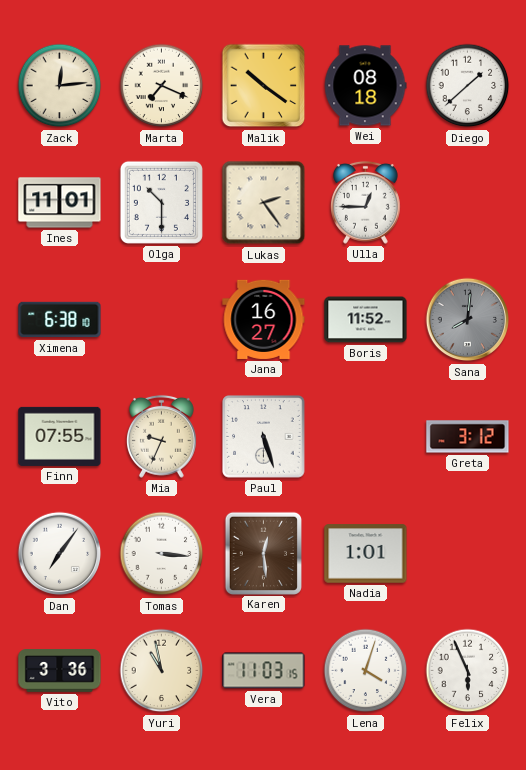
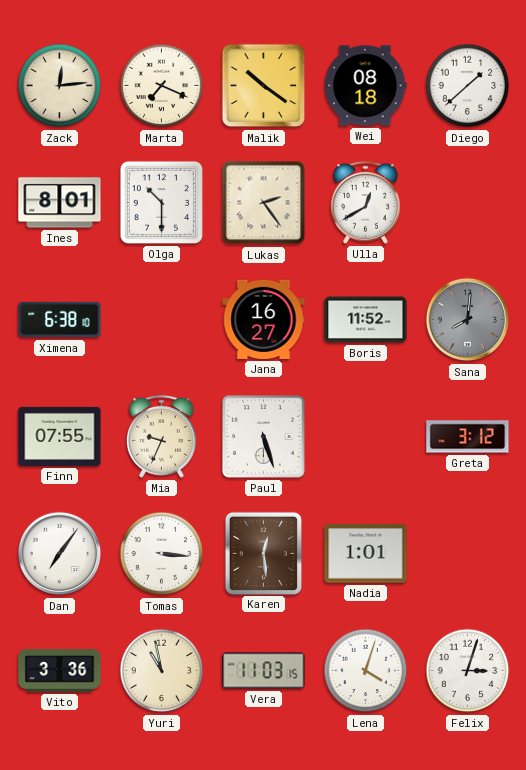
Ines: 11:01 -> 8:01 (60, 203)
Ulla: 12:45 -> 12:40 (365, 202)
Felix: 5:56 -> 3:03 (468, 671)
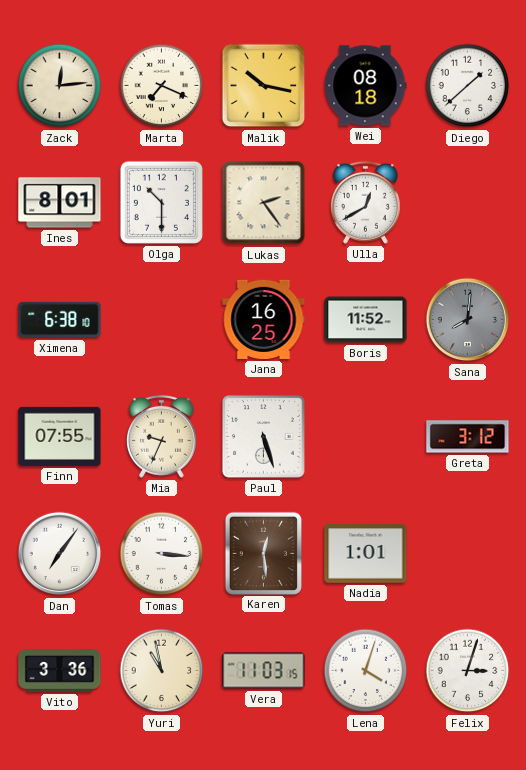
Malik: 10:21 -> 10:17 (264, 86)
Jana: 16:27 -> 16:25 (264, 319)
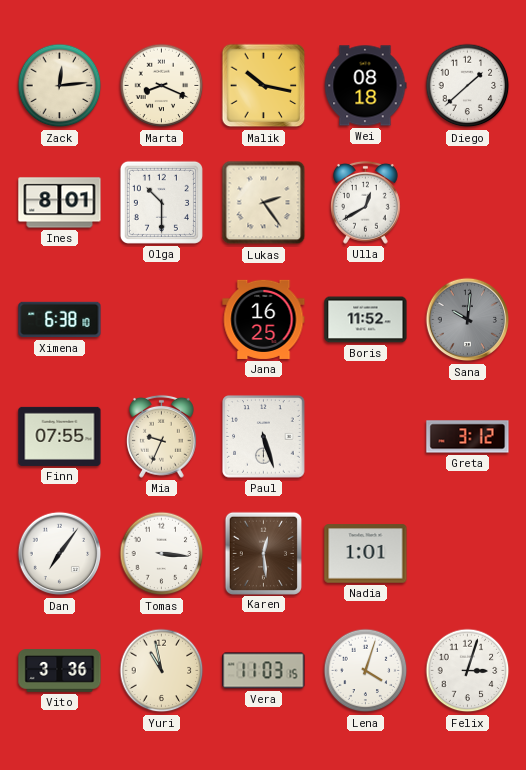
Marta: 7:19 -> 8:19 (162, 86)
Sana: 8:01 -> 10:01 (468, 320)
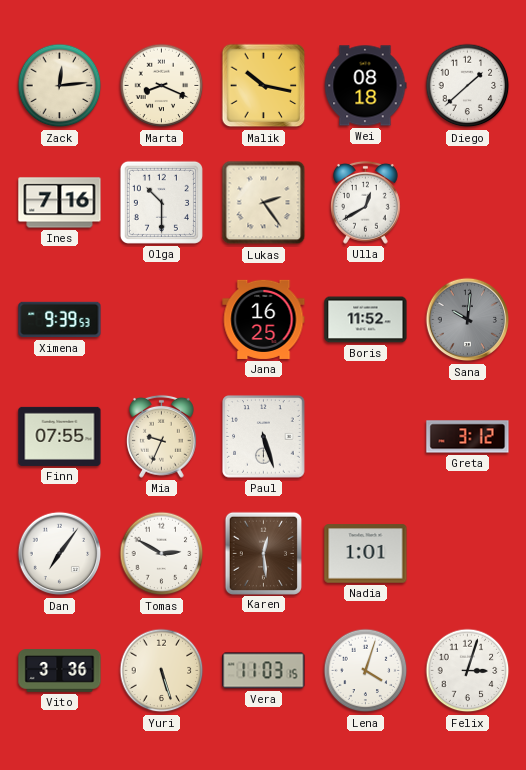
Ines: 8:01 -> 7:16 (60, 203)
Ximena: 6:38 -> 9:39 (60, 320)
Tomas: 3:16 -> 2:50 (162, 554)
Yuri: 10:58 -> 5:27 (162, 671)
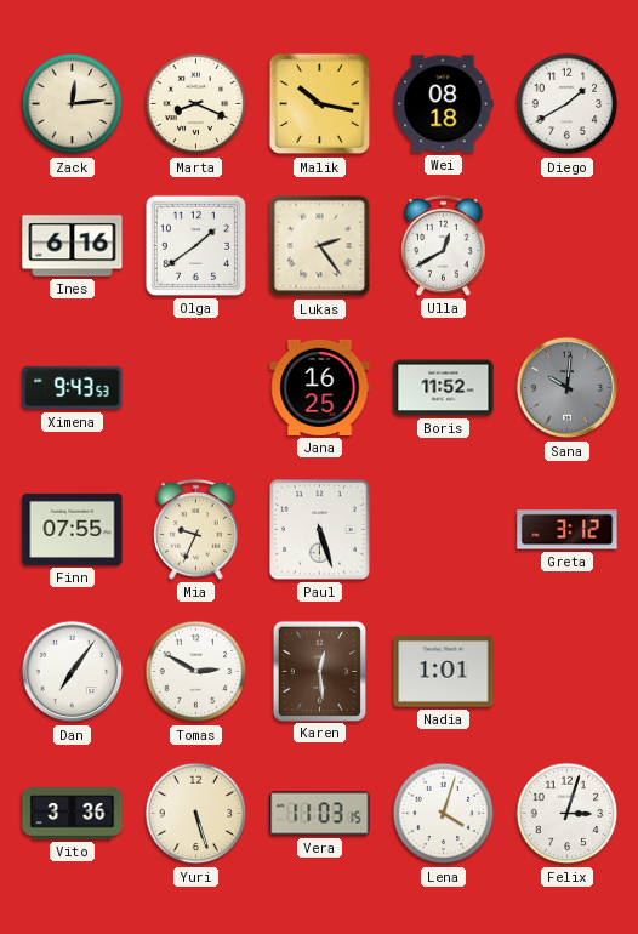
Diego: 1:38 -> 1:40 (568, 104)
Ines: 7:16 -> 6:16 (73, 246)
Olga: 10:30 -> 1:39 (195, 245)
Ximena: 9:39 -> 9:43 (73, 388)
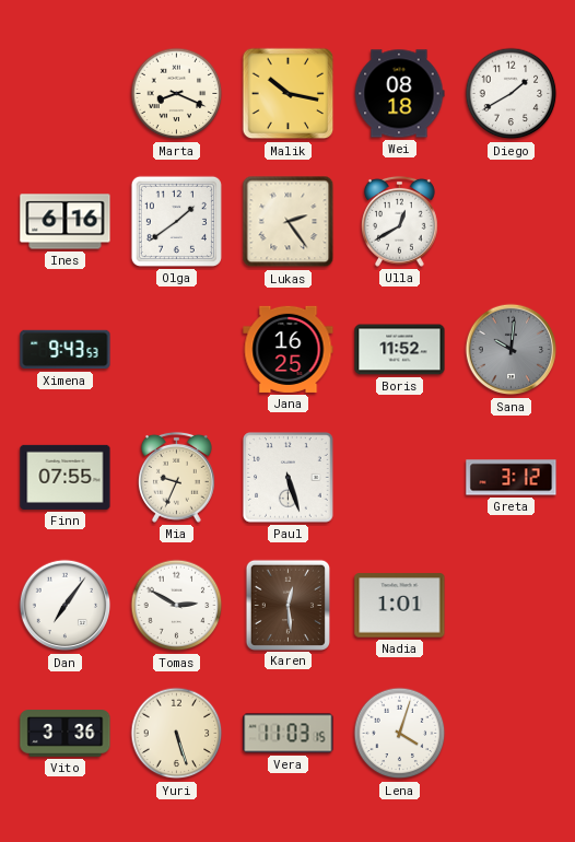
Zack: 12:14 -> none (73, 104)
Felix: 3:03 -> none (568, 814)
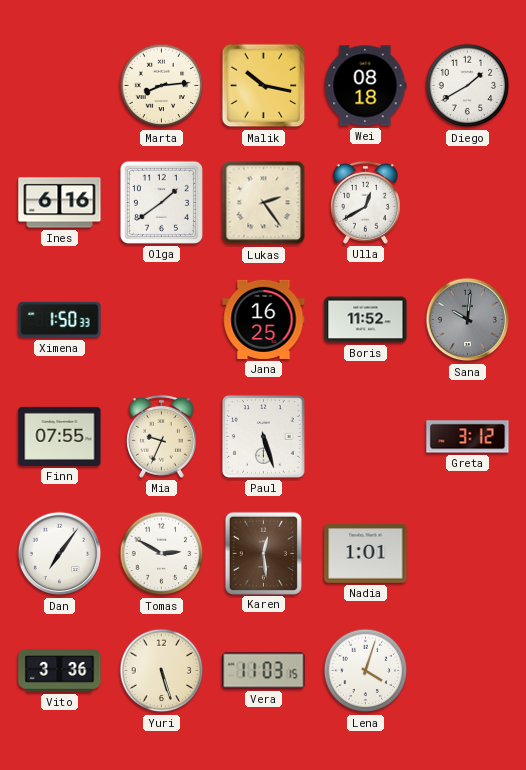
Marta: 8:19 -> 8:14 (162, 86)
Ximena: 9:43 -> 1:50 (60, 320)
